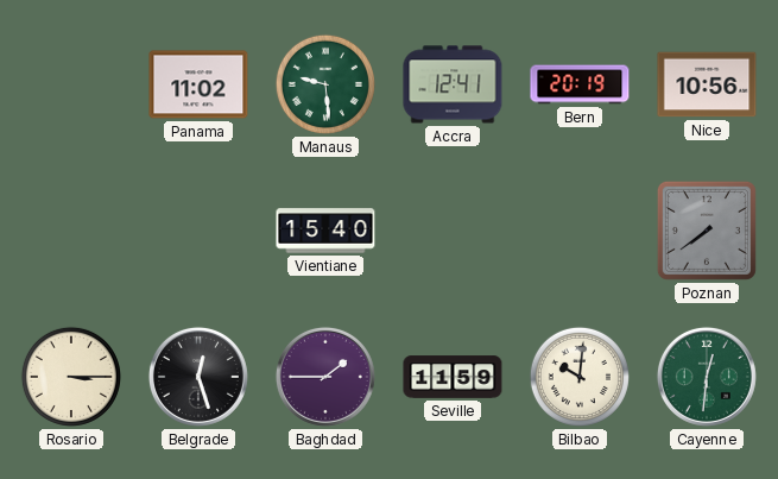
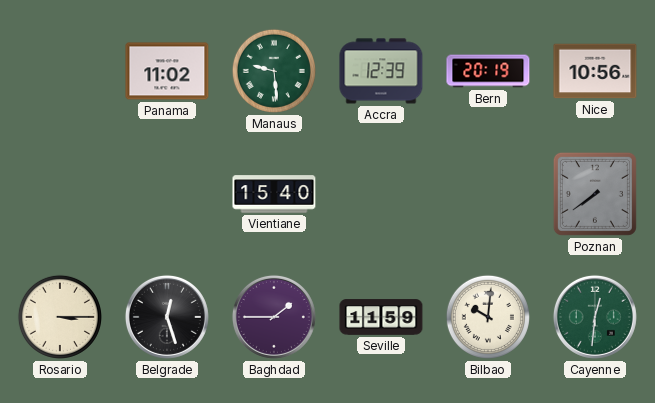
Accra: 12:41 -> 12:39 (381, 71)
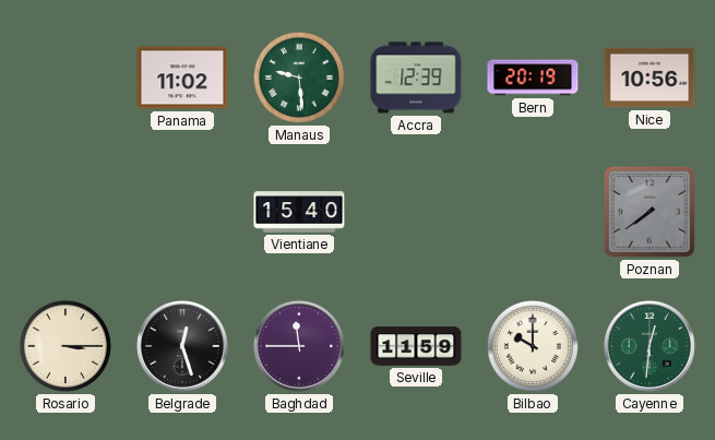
Baghdad: 1:45 -> 11:45 (299, 346)
Bilbao: 10:01 -> 10:00 (533, 346)
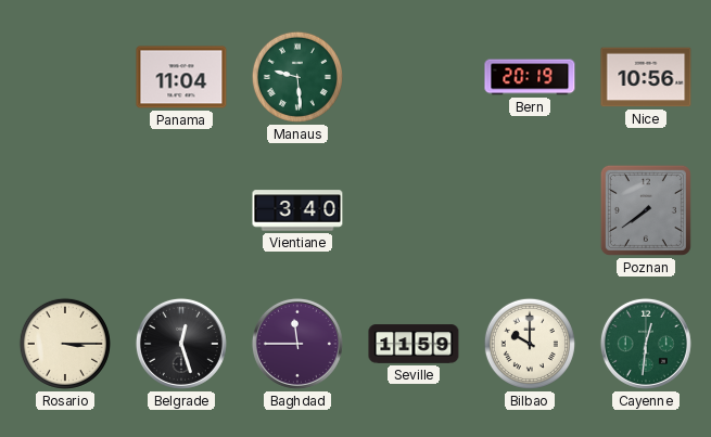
Panama: 11:02 -> 11:04 (181, 77)
Accra: 12:39 -> none (416, 78)
Vientiane: 15:40 -> 3:40 (297, 210)
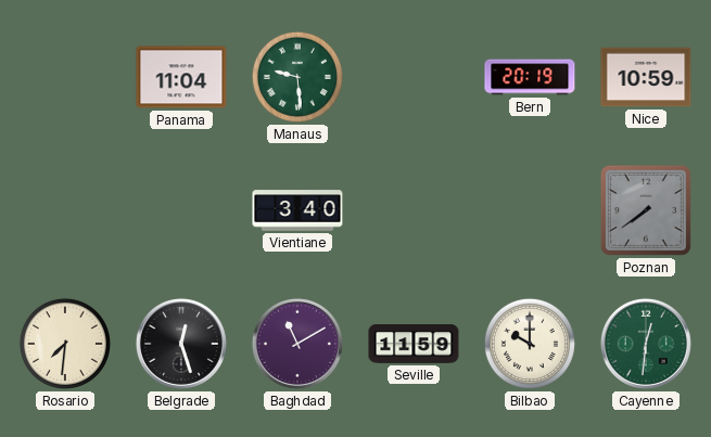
Nice: 10:56 -> 10:59 (646, 77)
Rosario: 3:15 -> 7:31 (65, 344)
Baghdad: 11:45 -> 11:10 (297, 344)
